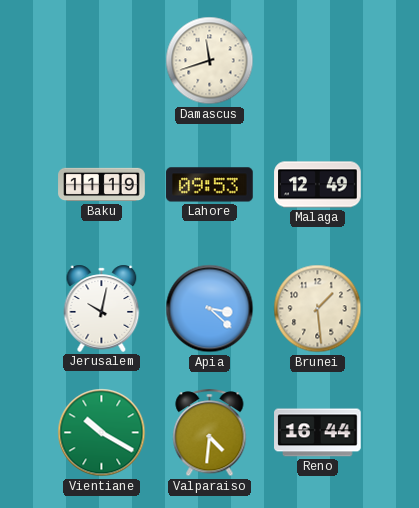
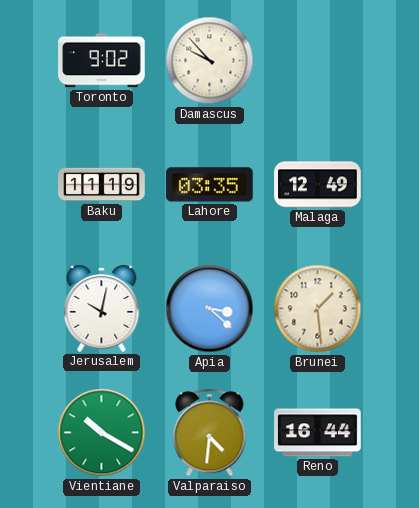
Toronto: none -> 9:02 (102, 61)
Damascus: 11:42 -> 9:53 (210, 61)
Lahore: 09:53 -> 03:35 (210, 185)
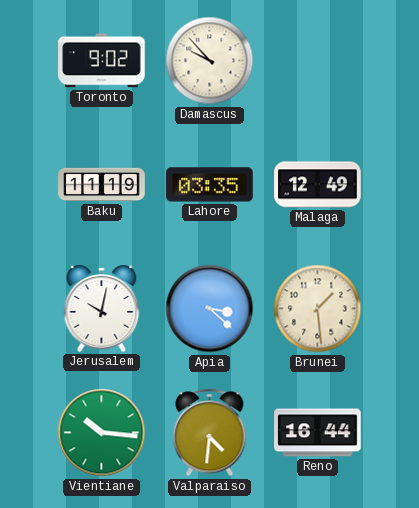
Vientiane: 10:20 -> 10:16 (102, 433)
